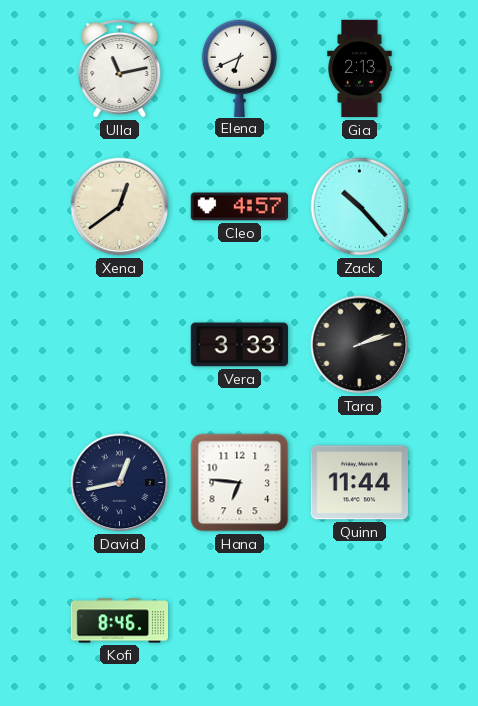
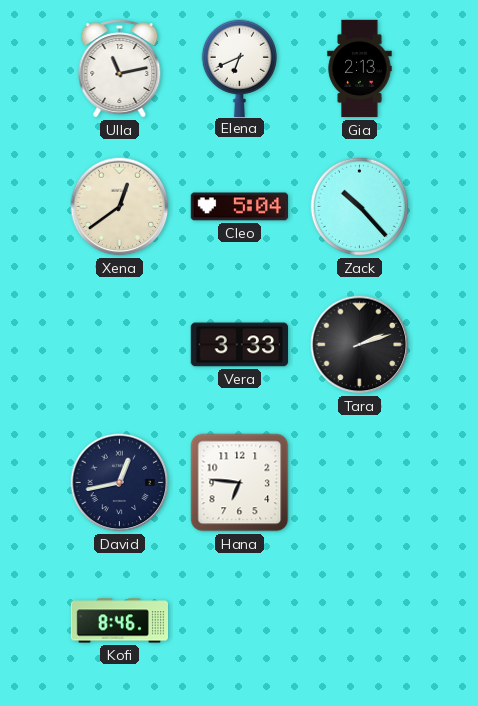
Cleo: 4:57 -> 5:04 (239, 207)
Quinn: 11:44 -> none (359, 483)
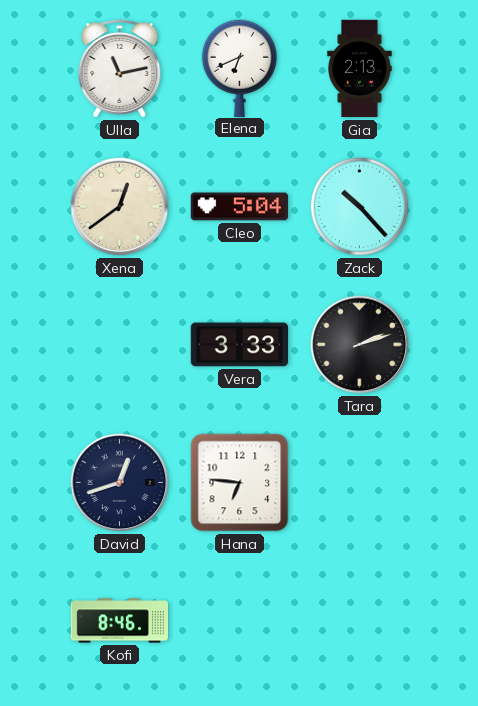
David: 12:43 -> 12:42 (120, 483)
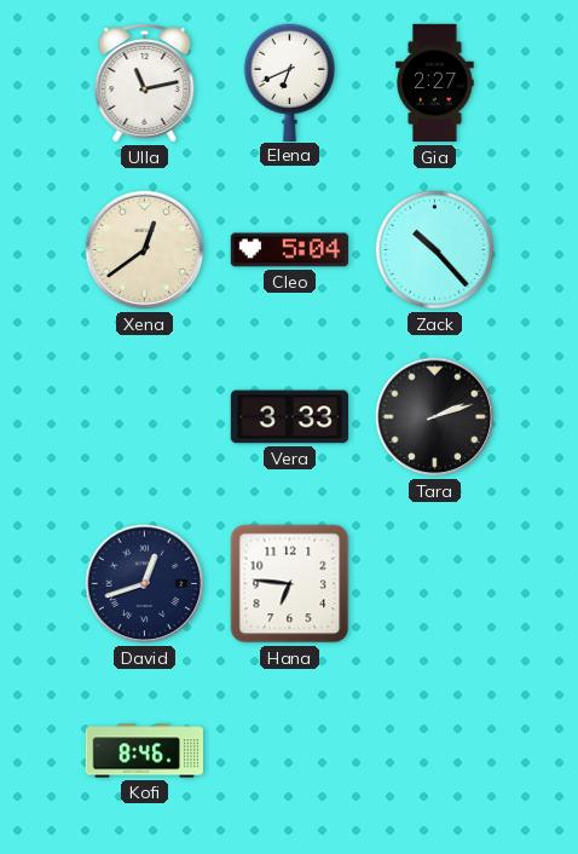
Gia: 2:13 -> 2:27 (435, 83)
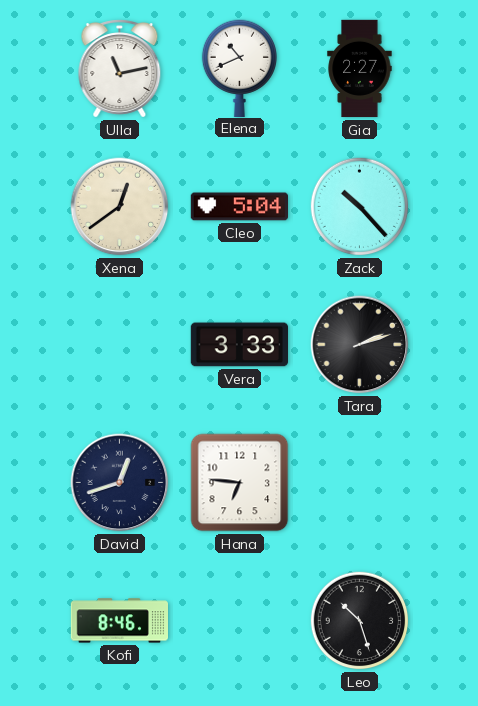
Elena: 6:41 -> 10:41 (239, 68)
Leo: none -> 10:27 (360, 621)
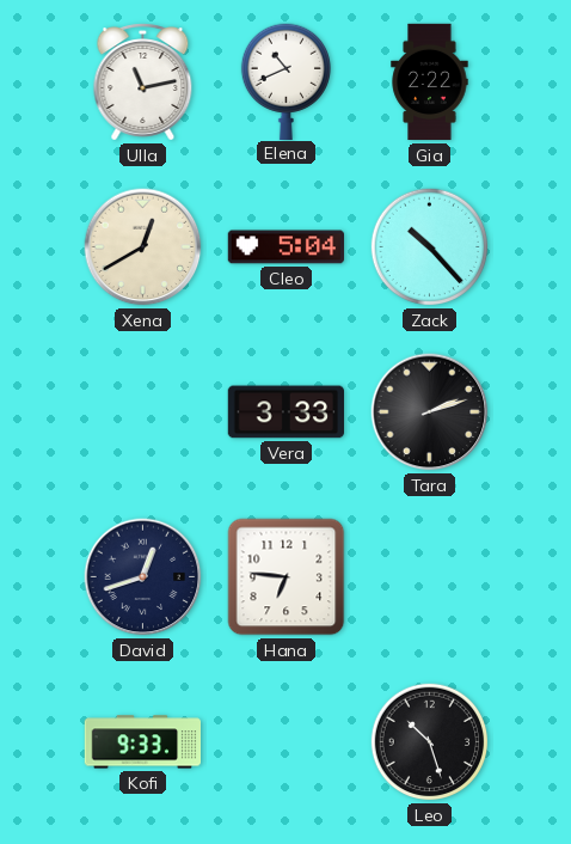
Gia: 2:27 -> 2:22 (430, 82)
Xena: 12:39 -> 12:40 (143, 247)
Kofi: 8:46 -> 9:33 (142, 742)
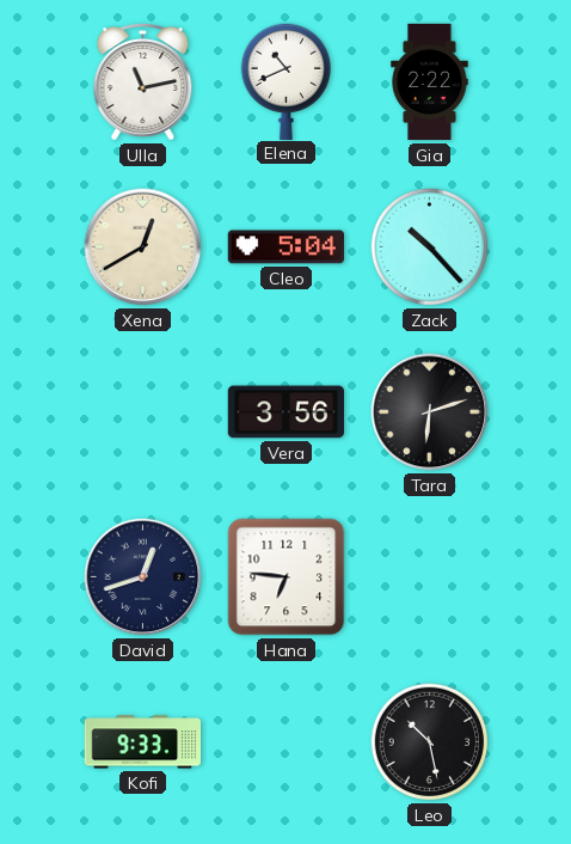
Vera: 3:33 -> 3:56 (285, 412)
Tara: 2:12 -> 6:12 (430, 412)
Leo: 10:27 -> 10:28 (430, 742)
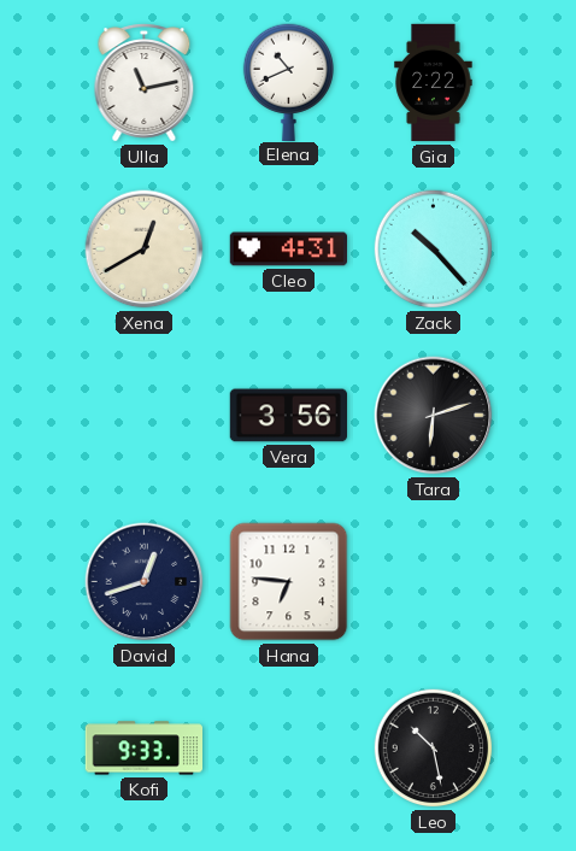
Cleo: 5:04 -> 4:31 (288, 250)
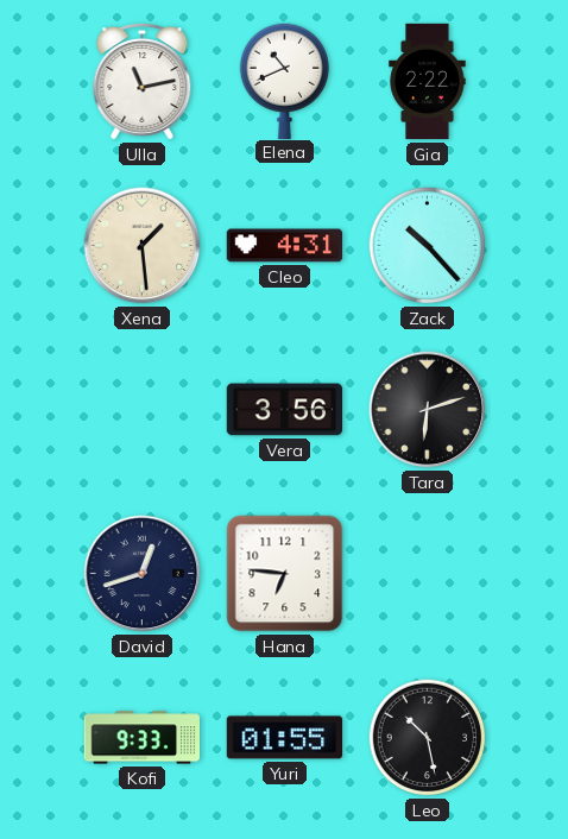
Xena: 12:40 -> 1:29 (143, 246)
Yuri: none -> 01:55 (284, 738)
